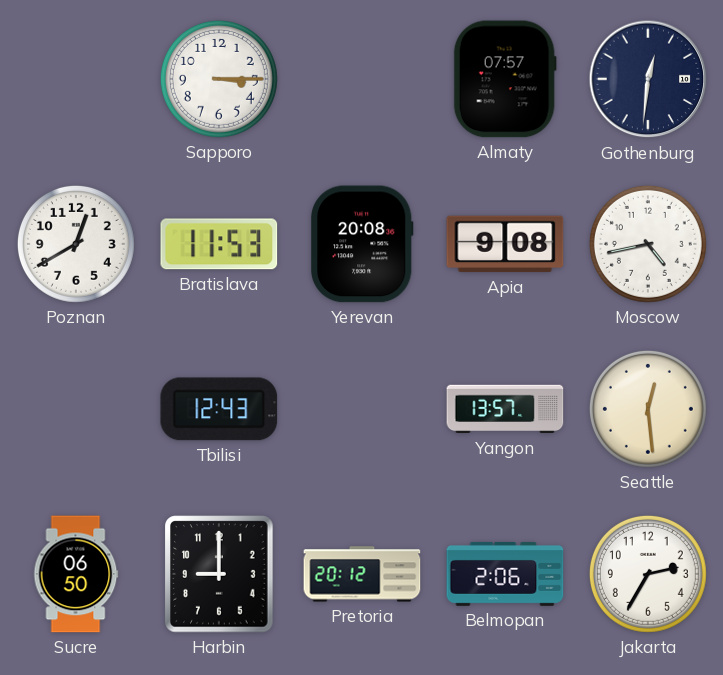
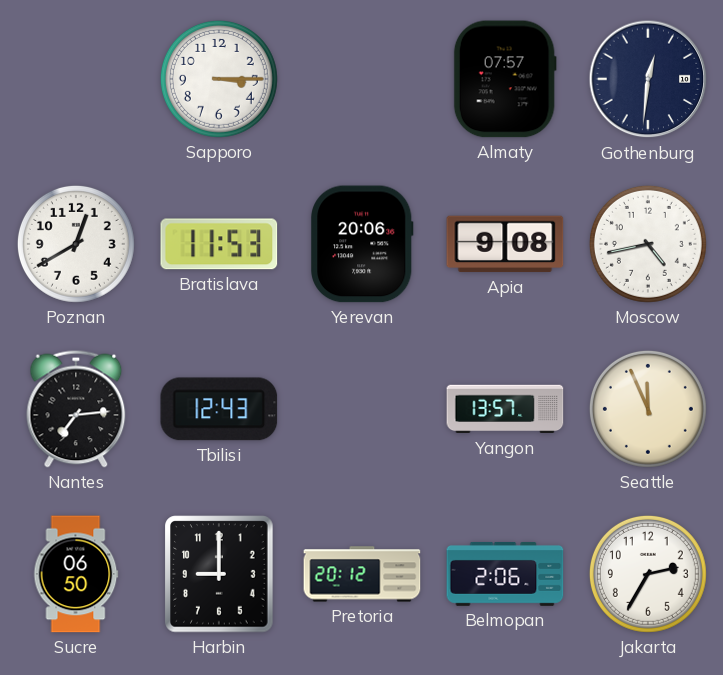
Yerevan: 20:08 -> 20:06 (363, 244)
Nantes: none -> 7:14 (76, 409)
Seattle: 12:29 -> 11:56 (648, 409)
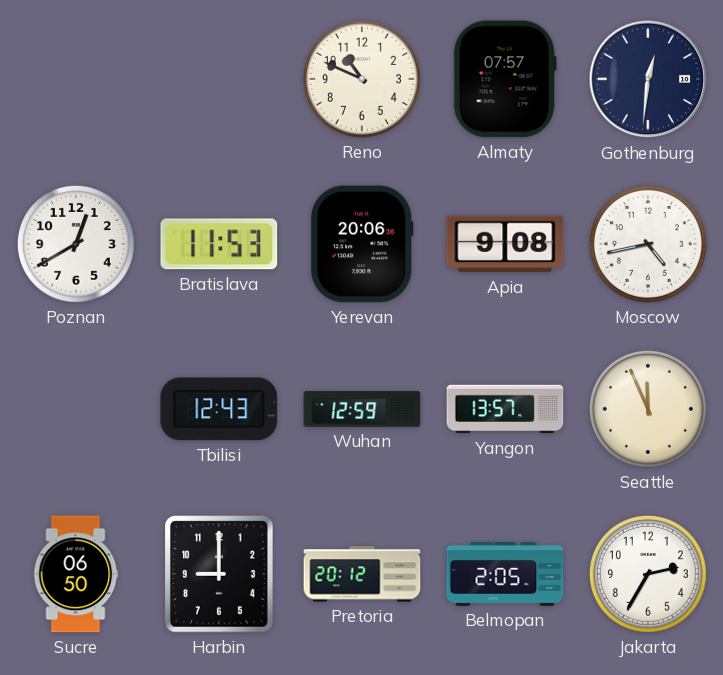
Sapporo: 3:15 -> none (219, 79)
Reno: none -> 10:49 (362, 79)
Nantes: 7:14 -> none (76, 409)
Wuhan: none -> 12:59 (362, 409)
Belmopan: 2:06 -> 2:05 (505, 574)
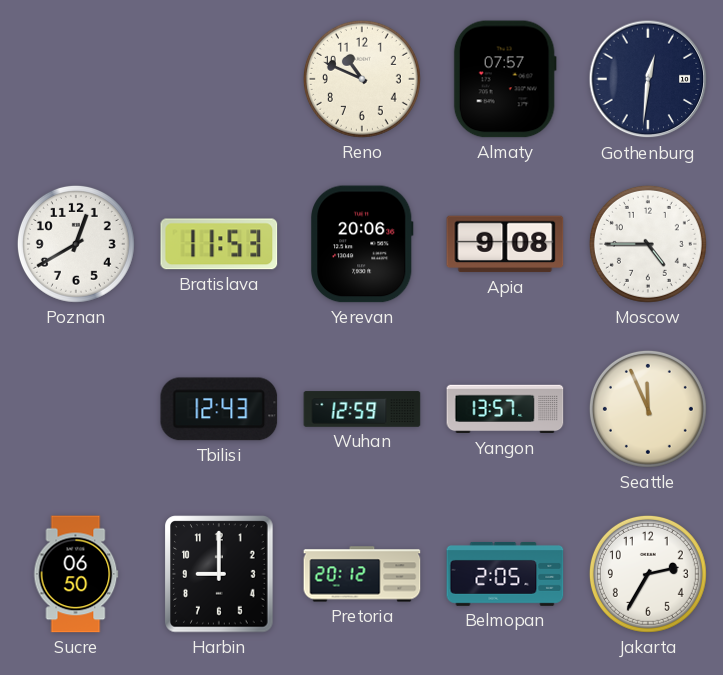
Moscow: 4:43 -> 4:45 (648, 244)
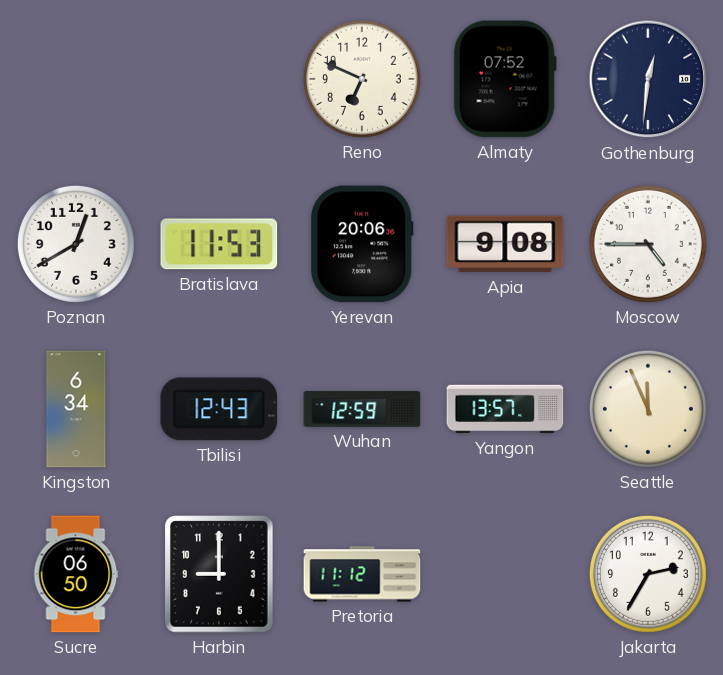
Reno: 10:49 -> 6:49 (362, 79)
Almaty: 07:57 -> 07:52 (505, 79)
Kingston: none -> 6:34 (76, 409)
Pretoria: 20:12 -> 11:12 (362, 574)
Belmopan: 2:05 -> none (505, 574)
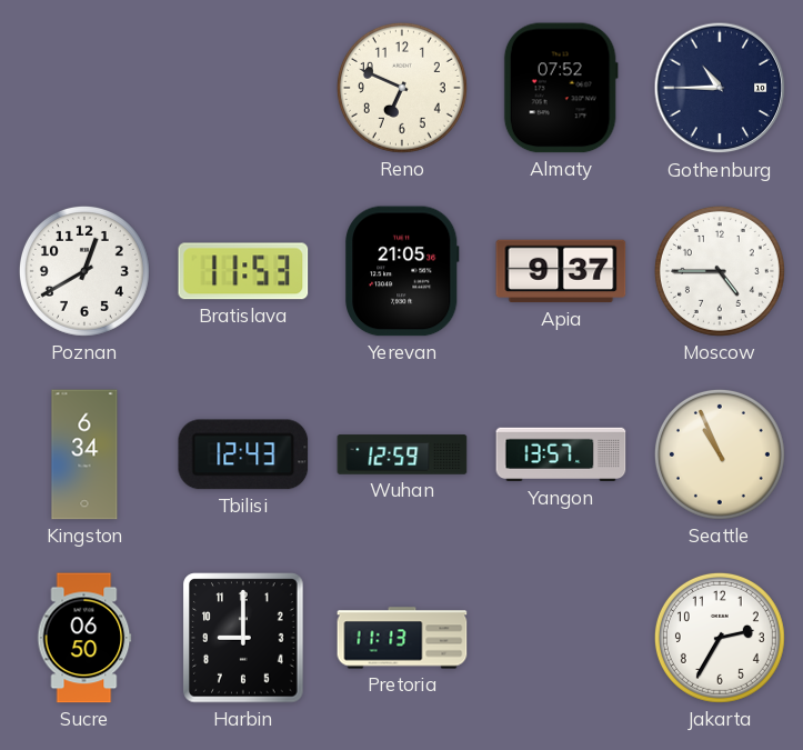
Gothenburg: 12:31 -> 10:45 (720, 88)
Yerevan: 20:06 -> 21:05 (403, 271)
Apia: 9:08 -> 9:37 (561, 271)
Seattle: 11:56 -> 10:56 (720, 454)
Pretoria: 11:12 -> 11:13 (402, 638)
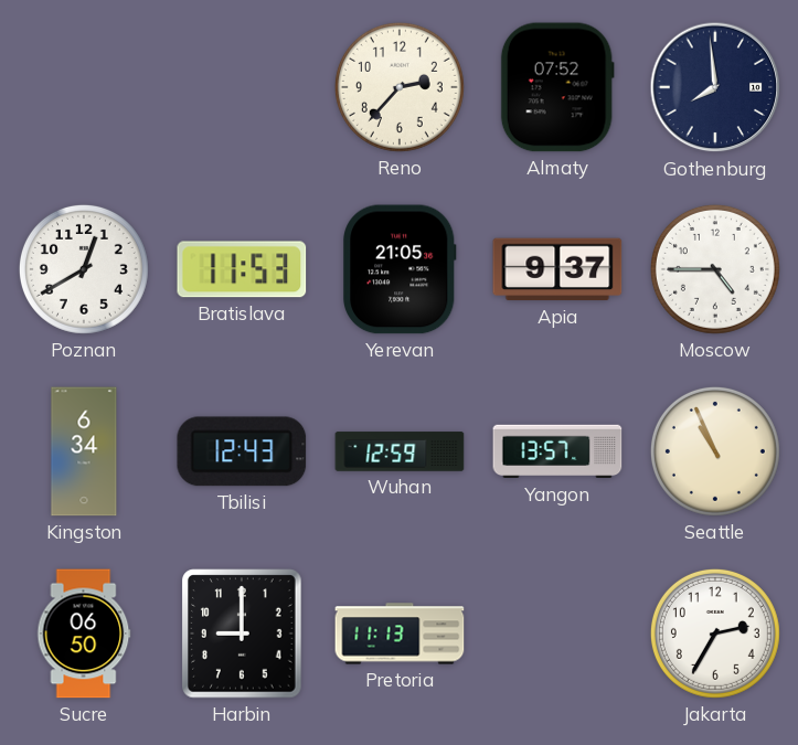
Reno: 6:49 -> 2:37 (400, 87)
Gothenburg: 10:45 -> 7:59 (715, 87)
